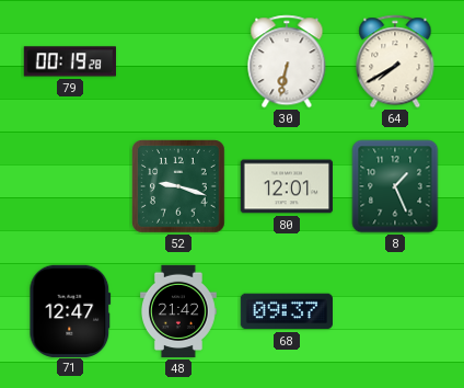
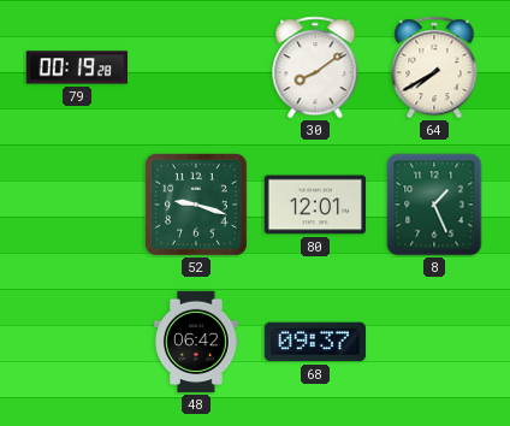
30: 6:32 -> 8:09 (315, 67)
71: 12:47 -> none (70, 310)
48: 21:42 -> 06:42 (197, 342)
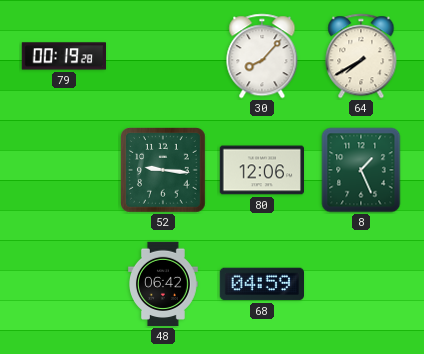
30: 8:09 -> 8:07 (262, 56)
52: 9:18 -> 9:16 (164, 171)
80: 12:01 -> 12:06 (261, 170)
68: 09:37 -> 04:59 (261, 284)
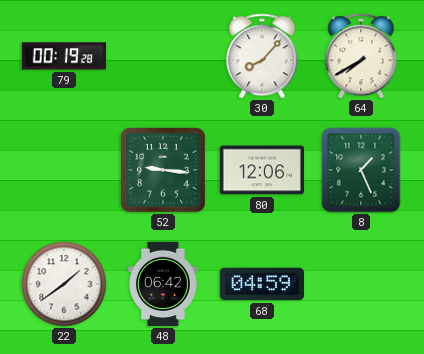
22: none -> 1:39 (64, 284)
